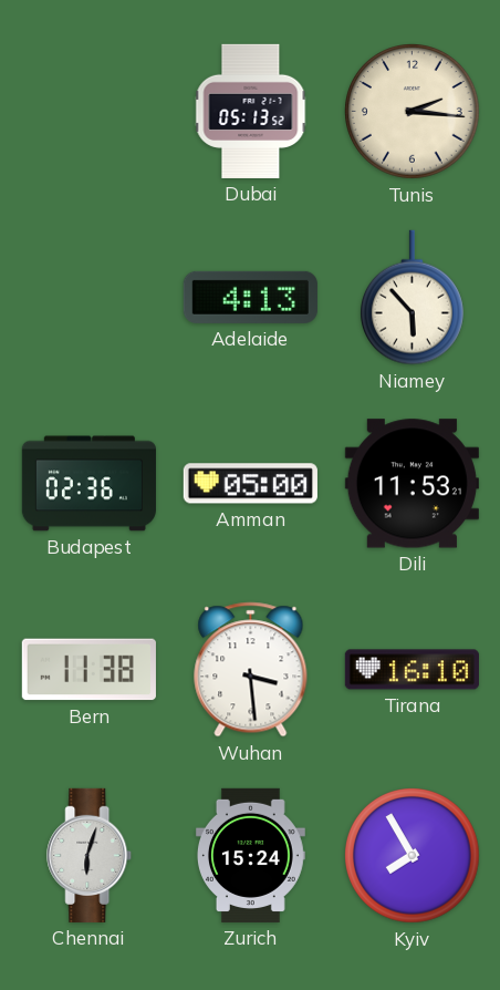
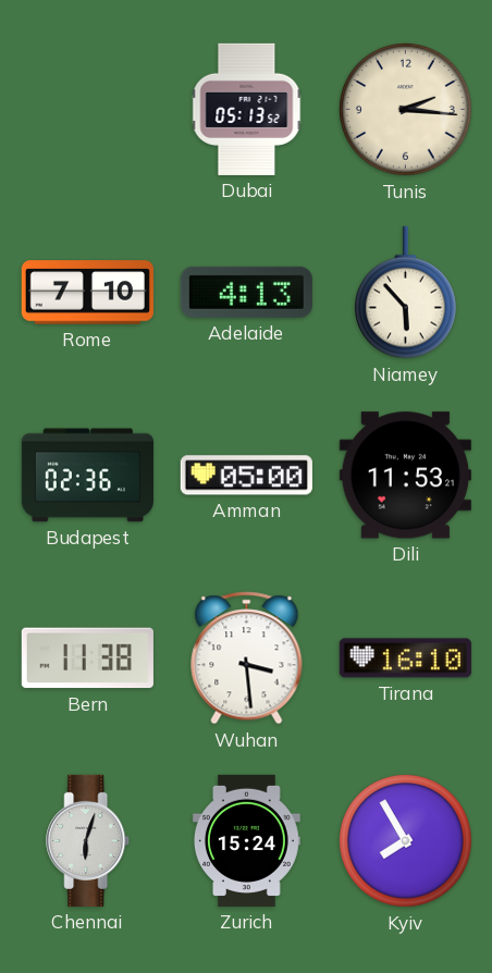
Rome: none -> 7:10 (87, 293)
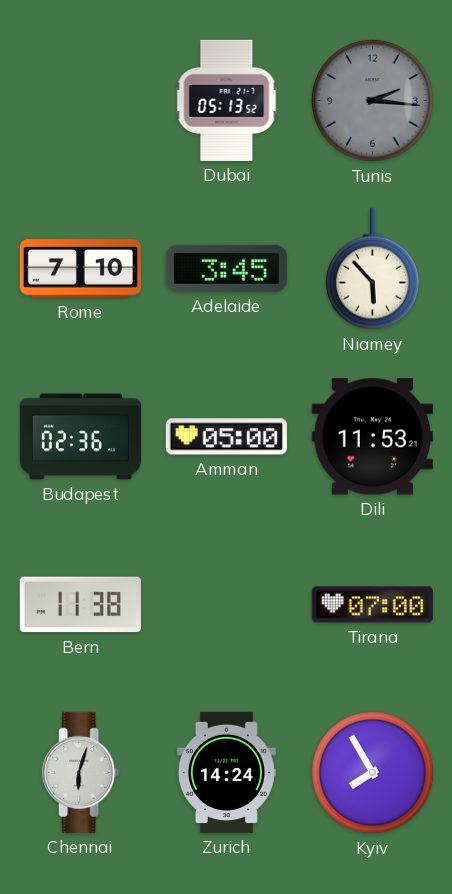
Tunis dial: cream -> grey (373, 101)
Adelaide: 4:13 -> 3:45 (226, 268)
Wuhan: 3:29 -> none (247, 658)
Tirana: 16:10 -> 07:00 (372, 605)
Zurich: 15:24 -> 14:24 (226, 772)
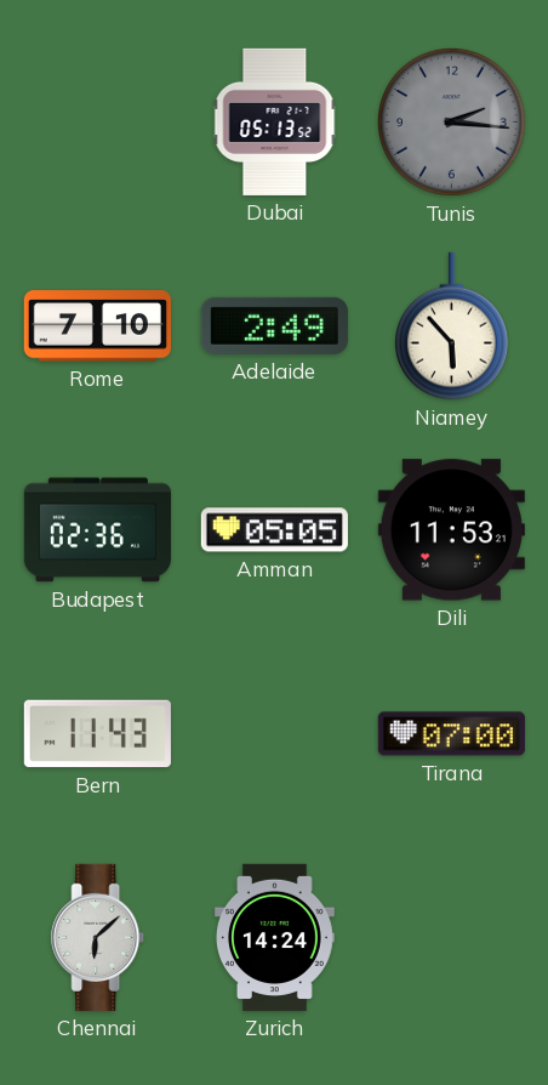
Adelaide: 3:45 -> 2:49 (274, 325)
Amman: 05:00 -> 05:05 (274, 530)
Bern: 11:38 -> 11:43 (97, 734)
Chennai: 6:03 -> 6:08 (98, 937)
Kyiv: 7:55 -> none (373, 773)
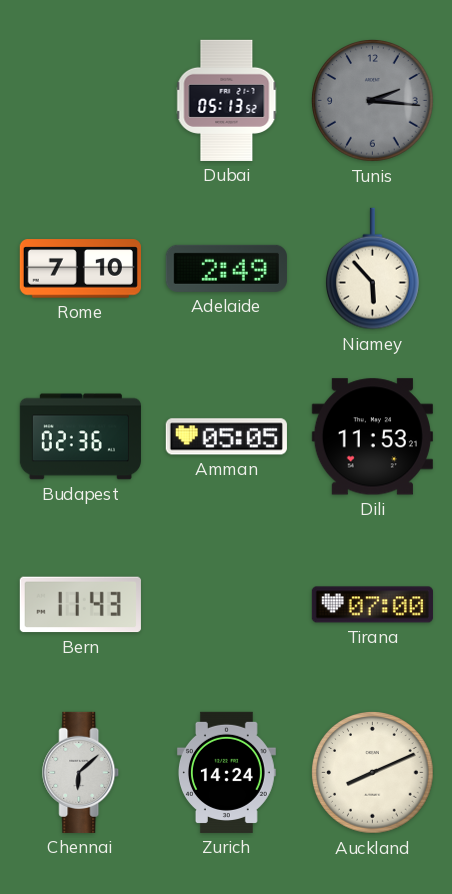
Auckland: none -> 8:11 (373, 773)
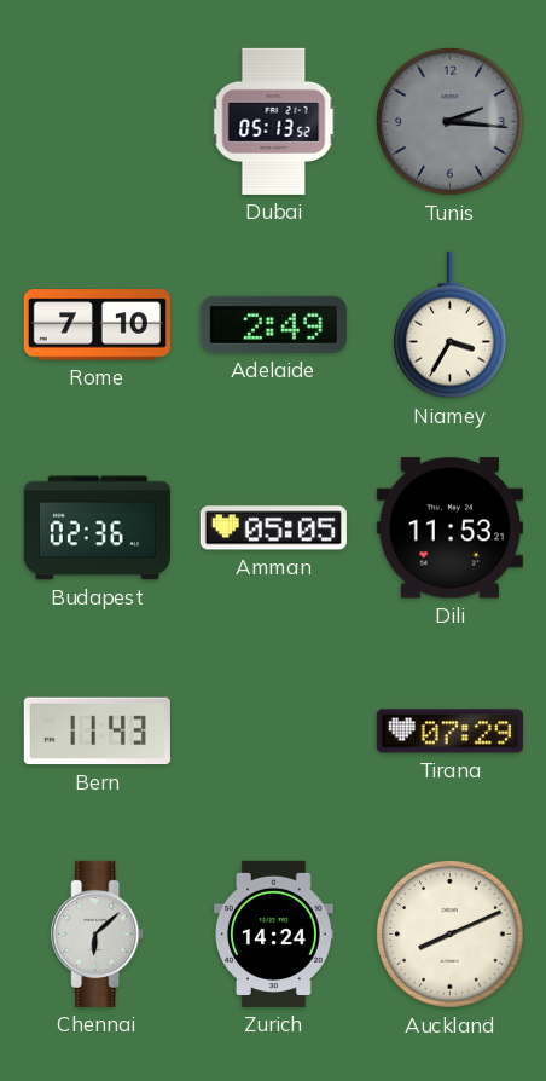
Niamey: 5:53 -> 3:35 (451, 325)
Tirana: 07:00 -> 07:29 (449, 732)
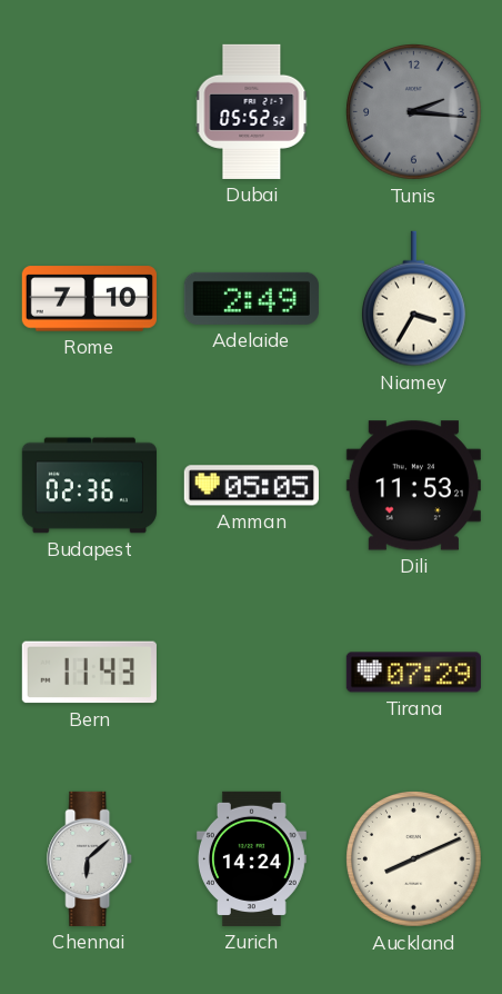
Dubai: 05:13 -> 05:52 (252, 111)
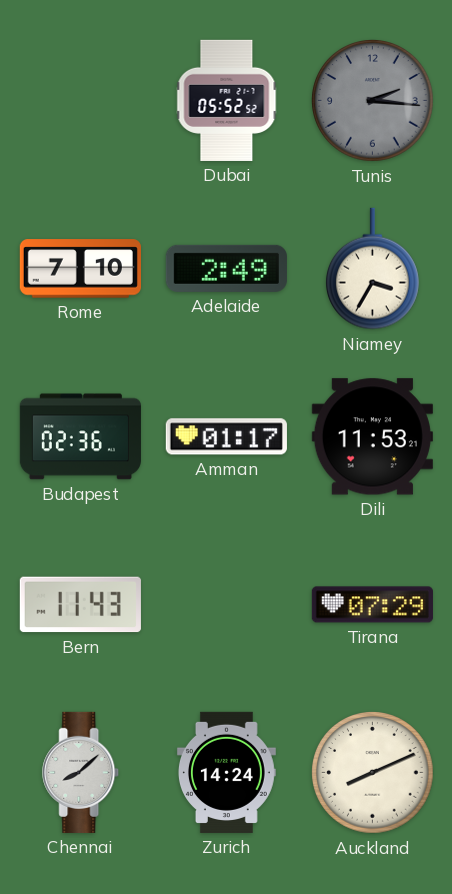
Amman: 05:05 -> 01:17 (226, 437)
Chennai: 6:08 -> 8:08 (81, 772)
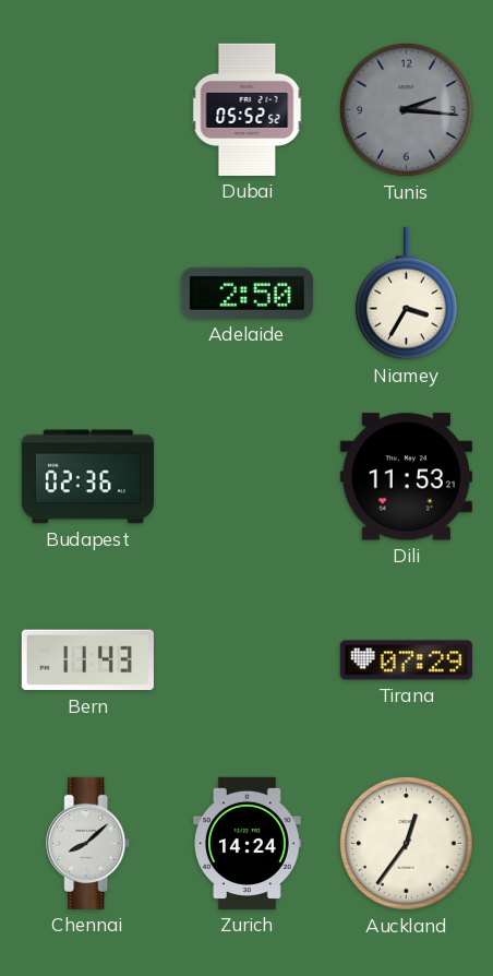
Rome: 7:10 -> none (80, 269)
Adelaide: 2:49 -> 2:50 (246, 293)
Amman: 01:17 -> none (226, 437)
Auckland: 8:11 -> 12:36 (407, 844)
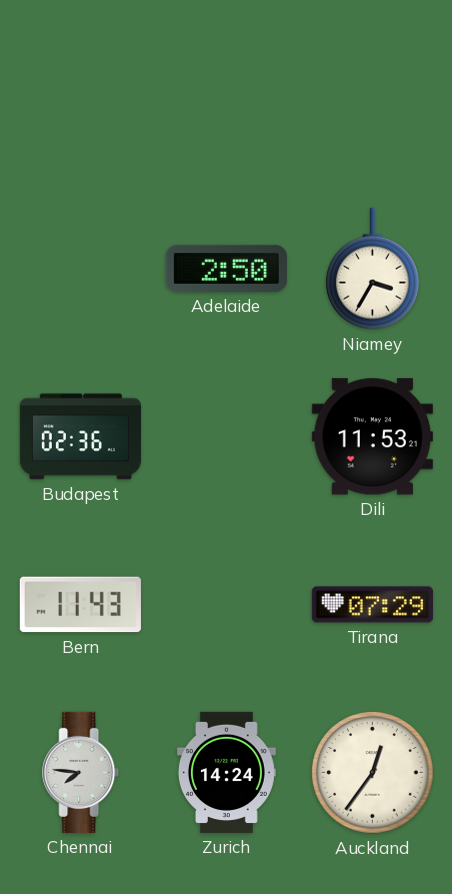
Dubai: 05:52 -> none (248, 109)
Tunis: 2:16 -> none (407, 110)
Chennai: 8:08 -> 7:46 (81, 772)
